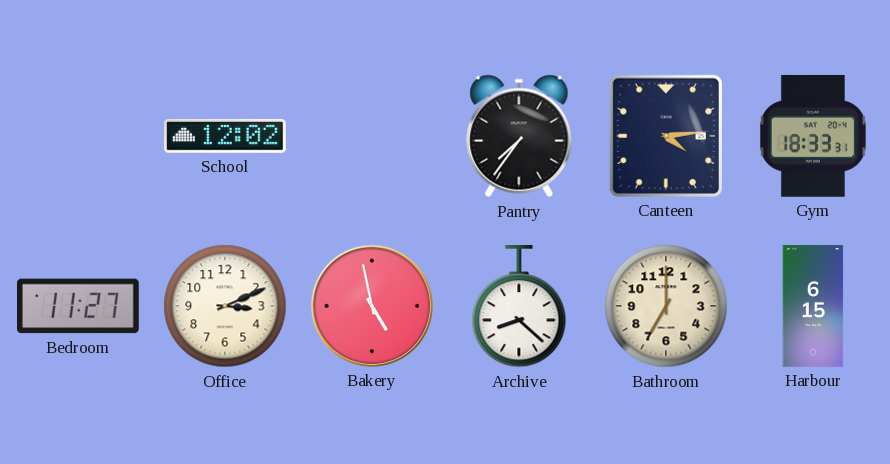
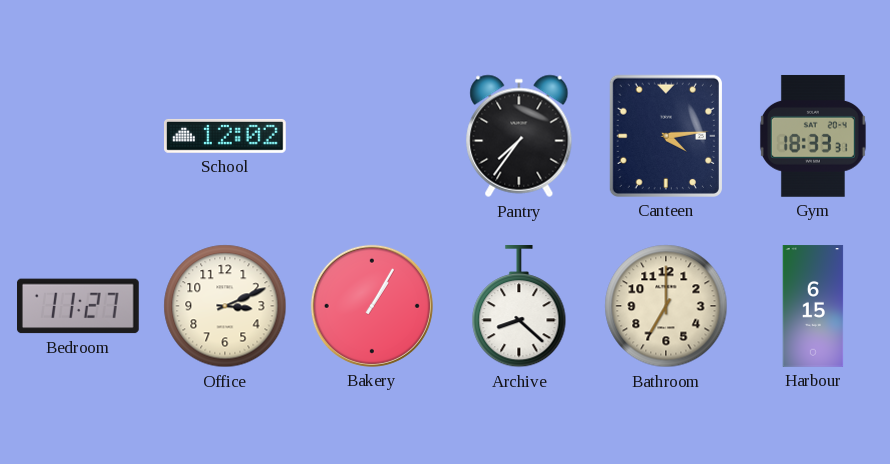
Bakery: 4:58 -> 1:05 (372, 306)
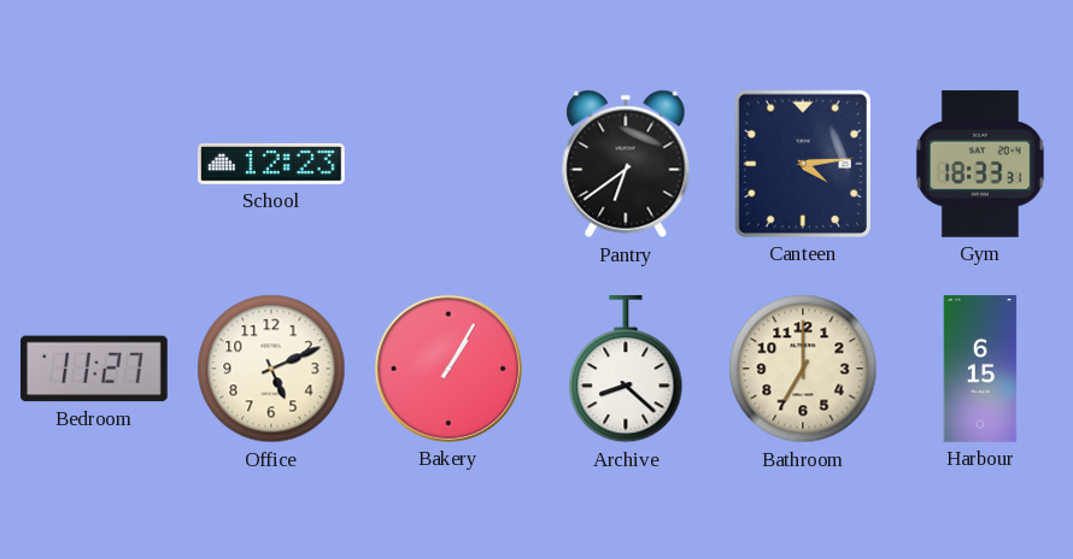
School: 12:02 -> 12:23 (272, 164)
Pantry: 7:36 -> 6:39 (626, 164)
Office: 3:11 -> 5:11 (271, 369)
